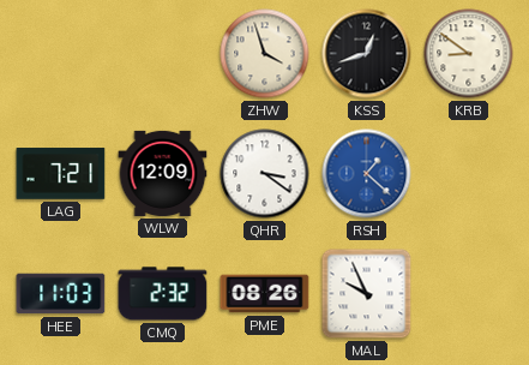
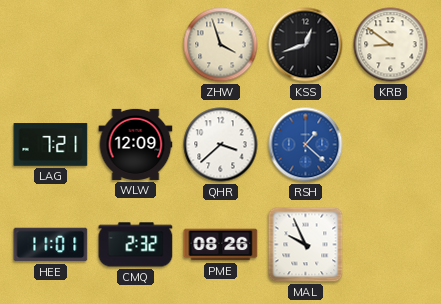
QHR: 3:21 -> 3:38 (221, 145)
HEE: 11:03 -> 11:01 (51, 245)
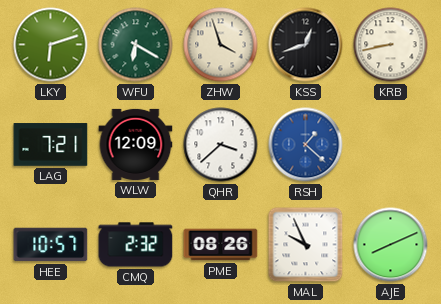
LKY: none -> 6:12 (51, 45)
WFU: none -> 6:20 (136, 45)
KRB: 8:51 -> 8:43 (391, 45)
HEE: 11:01 -> 10:57 (51, 245)
AJE: none -> 8:11 (391, 245)
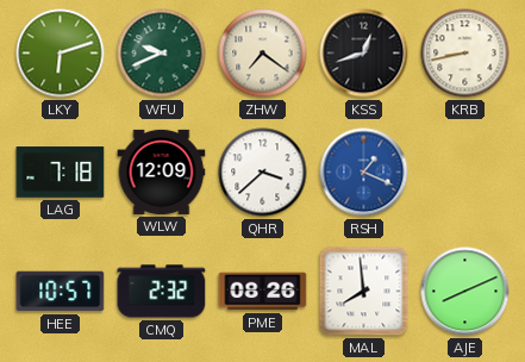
WFU: 6:20 -> 9:41 (162, 54)
ZHW: 3:57 -> 7:21 (263, 54)
LAG: 7:21 -> 7:18 (61, 173)
RSH: 1:22 -> 1:19 (364, 173)
MAL: 9:56 -> 7:59 (364, 292)
